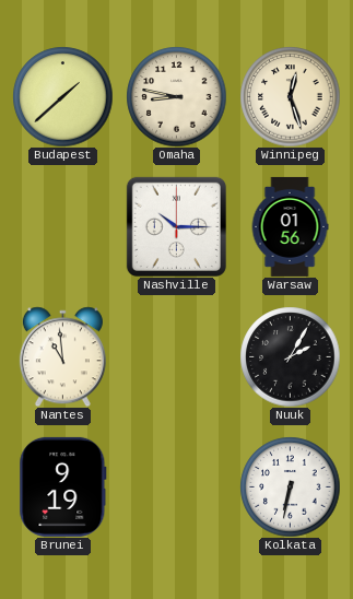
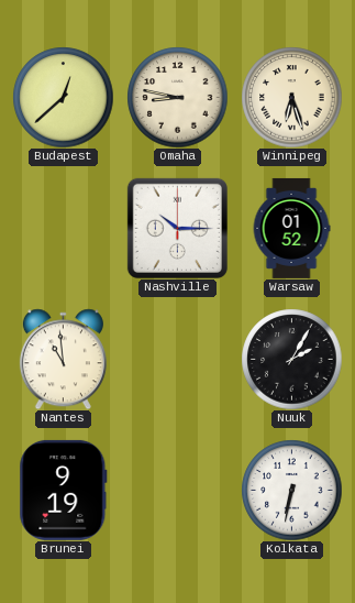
Budapest: 1:38 -> 12:38 (63, 97)
Winnipeg: 12:27 -> 6:27 (291, 97)
Warsaw: 01:56 -> 01:52 (291, 228)
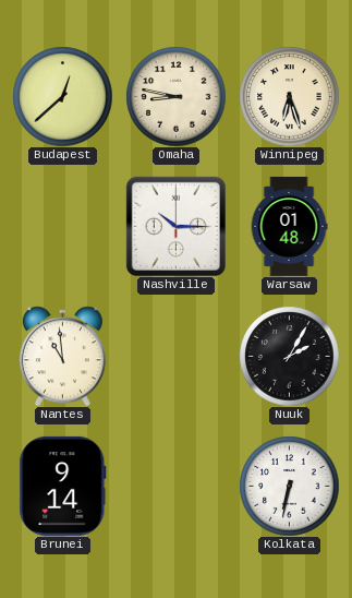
Warsaw: 01:52 -> 01:48 (289, 226)
Brunei: 9:19 -> 9:14 (63, 486)
